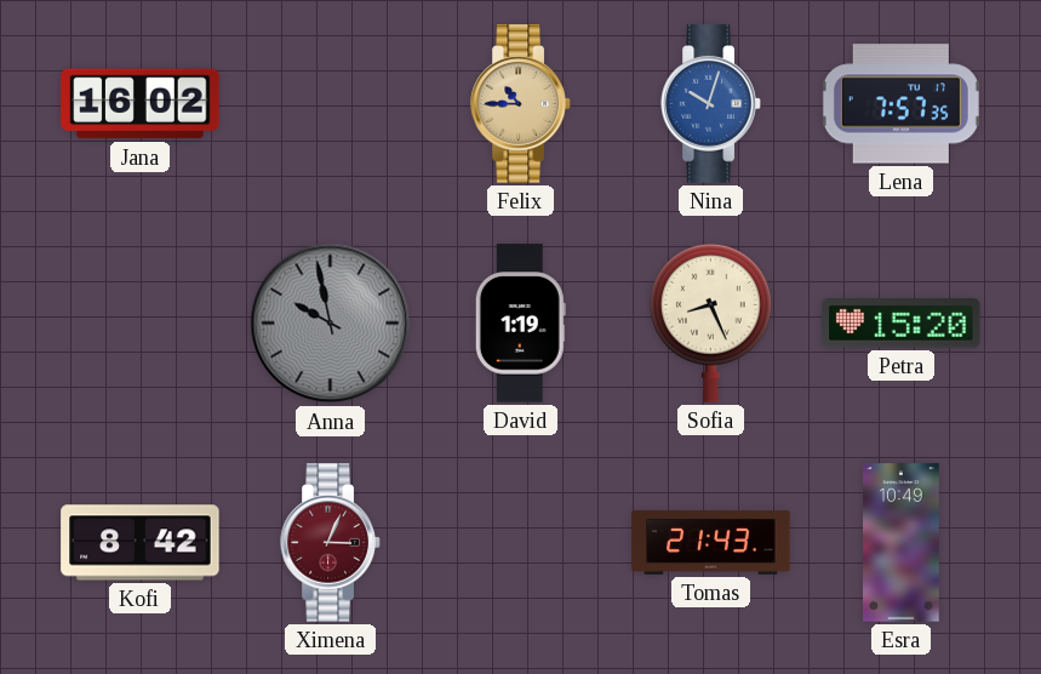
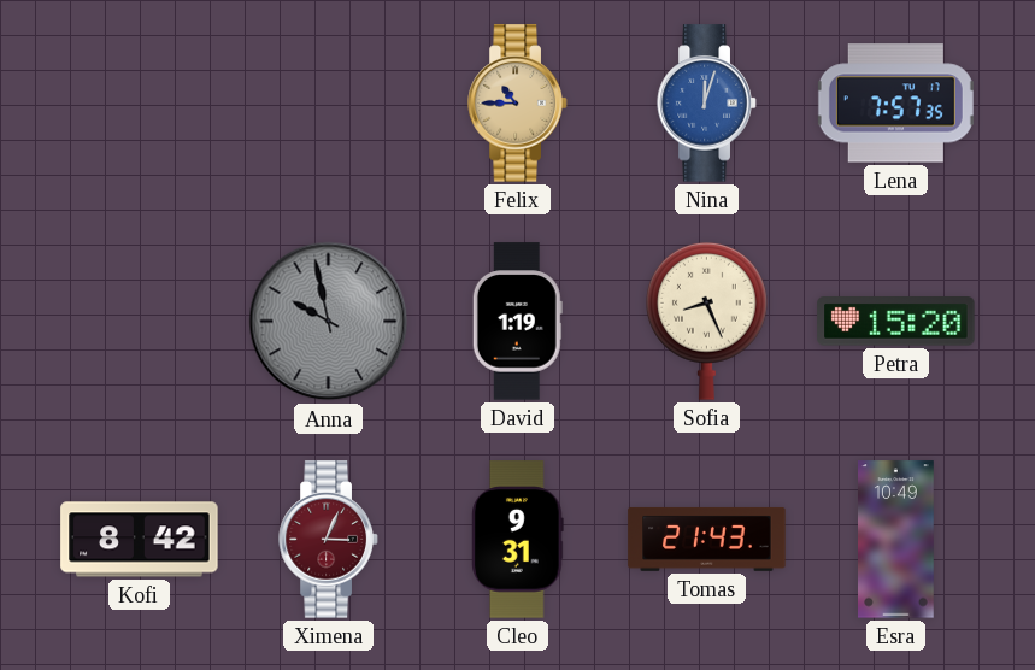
Jana: 16:02 -> none (141, 104)
Nina: 10:03 -> 12:03 (707, 104)
Cleo: none -> 9:31 (518, 540)
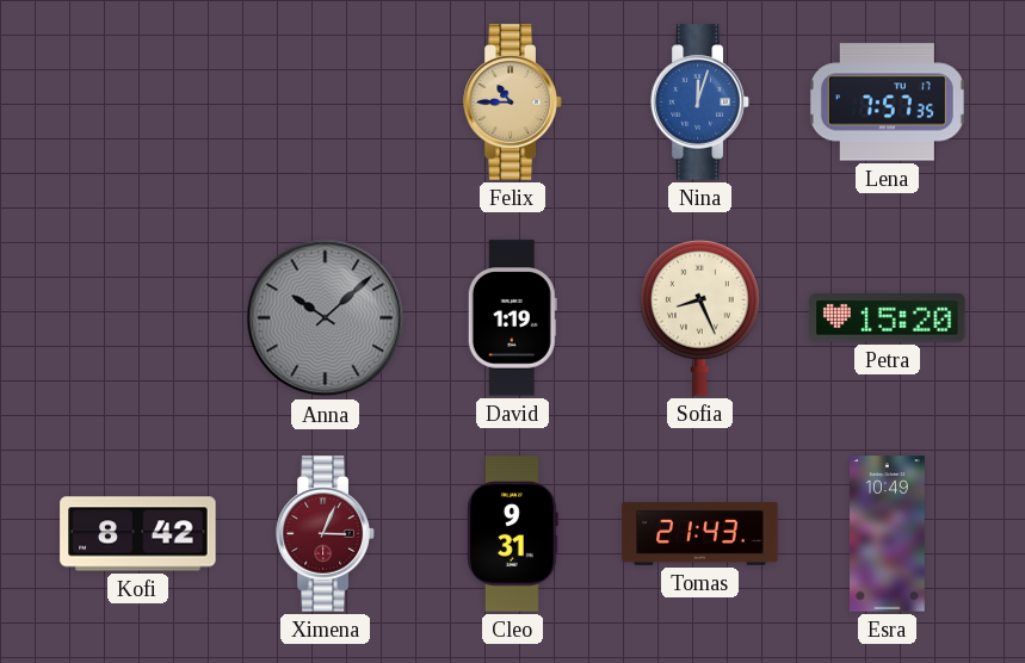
Anna: 9:58 -> 10:08 (326, 318)
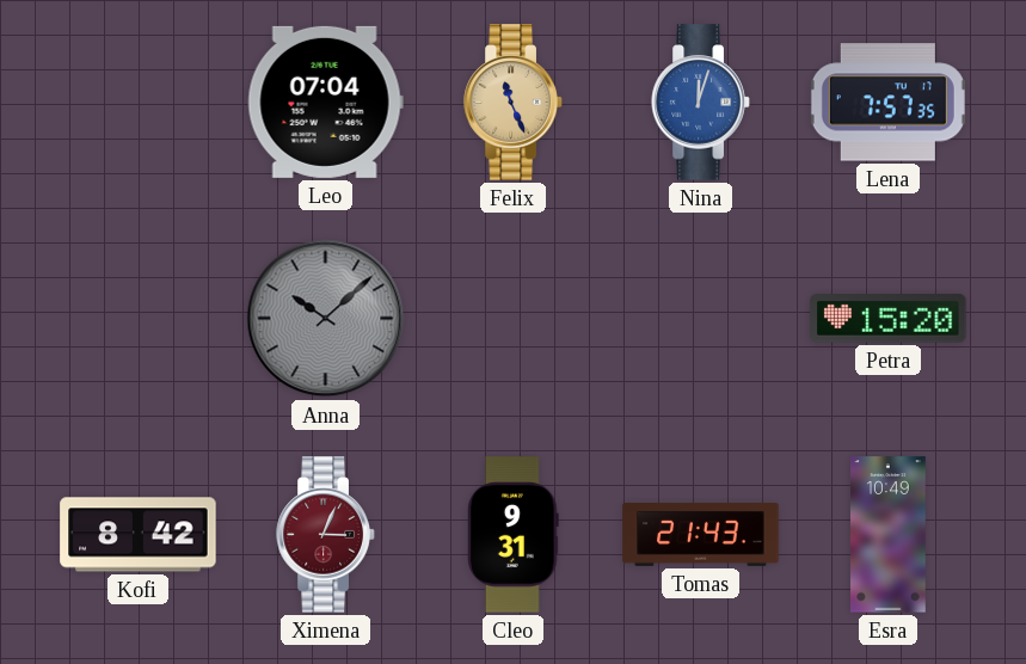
Leo: none -> 07:04 (325, 102)
Felix: 10:45 -> 11:26 (514, 103)
David: 1:19 -> none (512, 318)
Sofia: 8:26 -> none (700, 317)
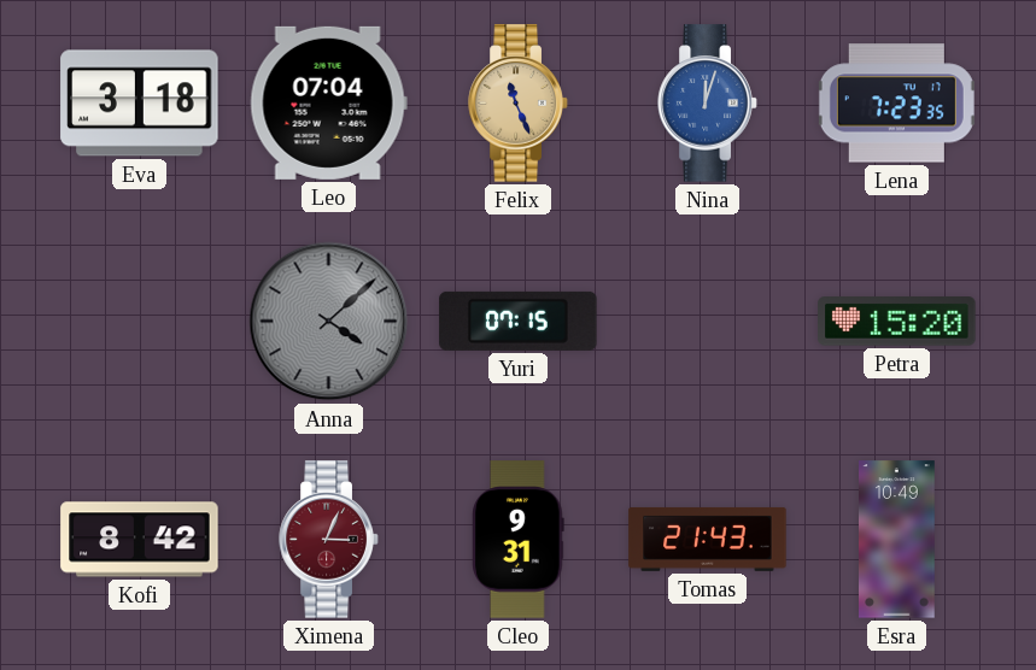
Eva: none -> 3:18 (140, 104)
Lena: 7:57 -> 7:23 (896, 104)
Anna: 10:08 -> 4:08 (329, 322)
Yuri: none -> 07:15 (519, 321)
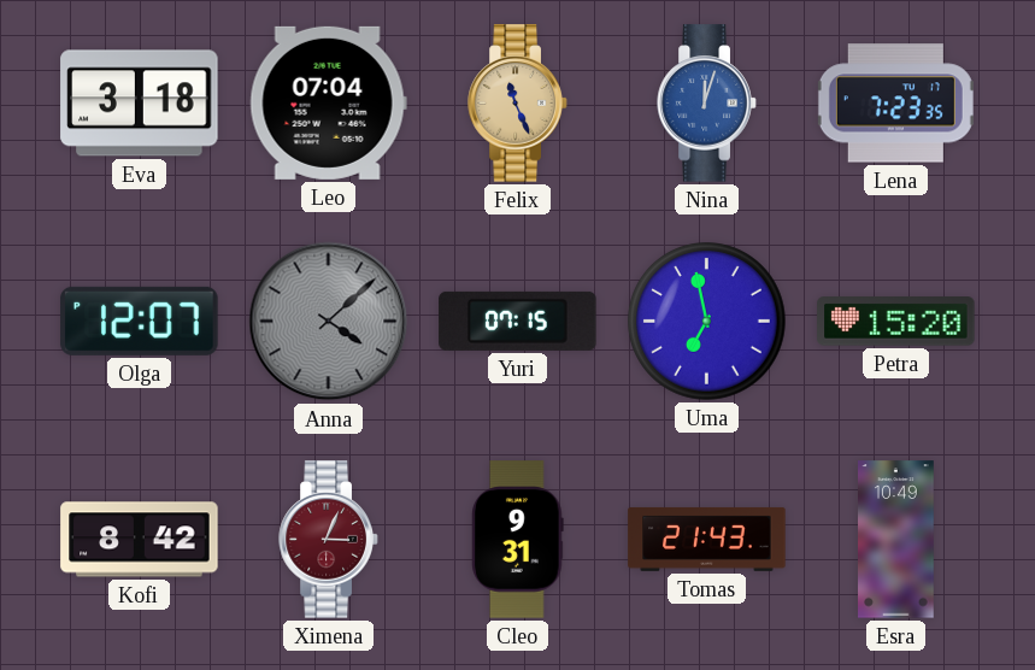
Olga: none -> 12:07 (140, 321)
Uma: none -> 6:58 (707, 322)
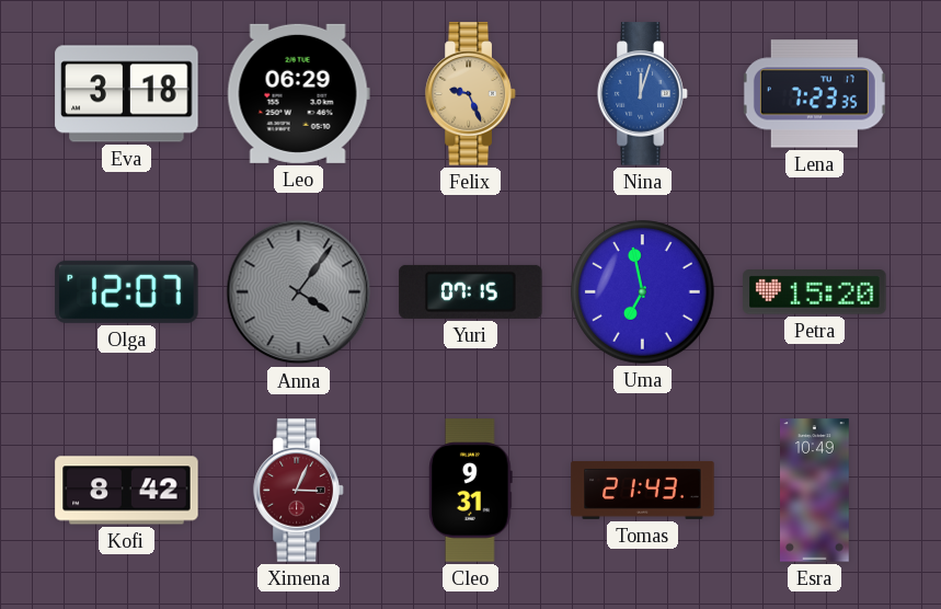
Leo: 07:04 -> 06:29 (298, 93)
Felix: 11:26 -> 9:26 (471, 94)
Anna: 4:08 -> 4:06 (299, 292)
